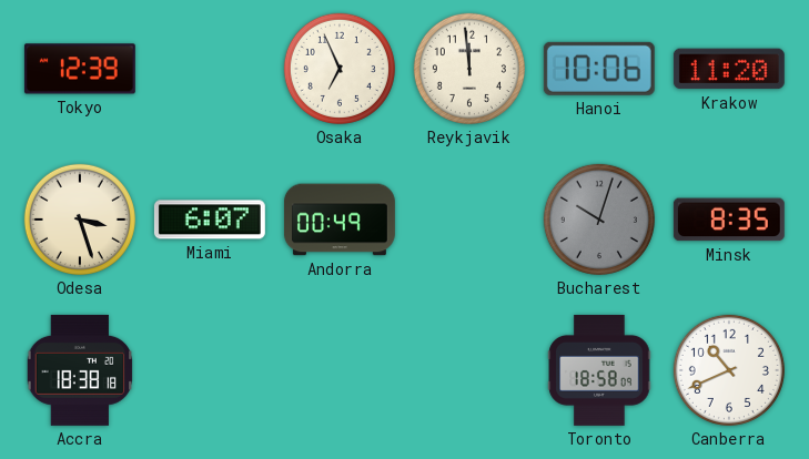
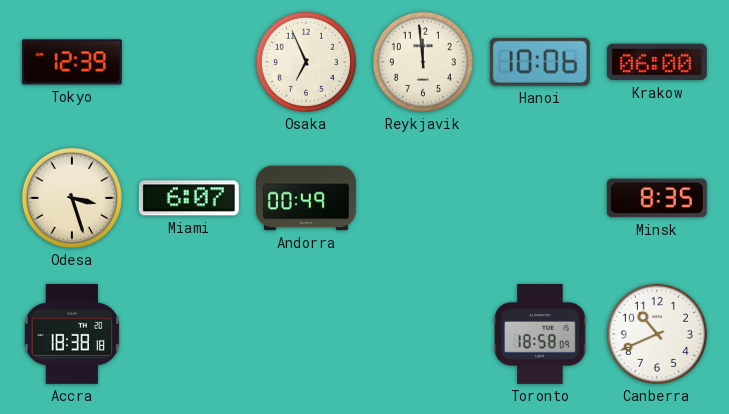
Krakow: 11:20 -> 06:00 (657, 62)
Bucharest: 10:03 -> none (599, 220)
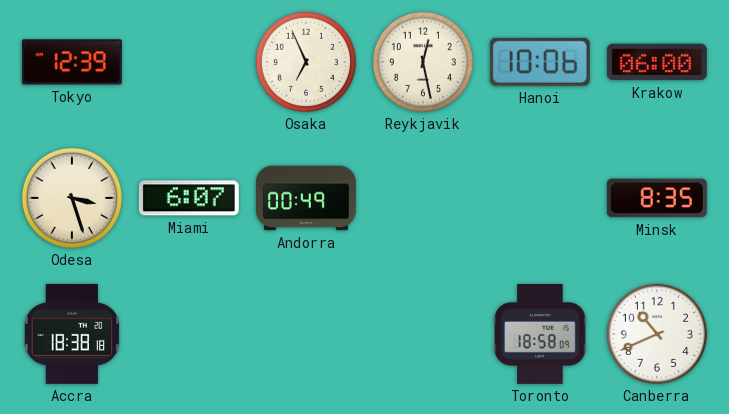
Reykjavik: 11:59 -> 12:28 (423, 62)
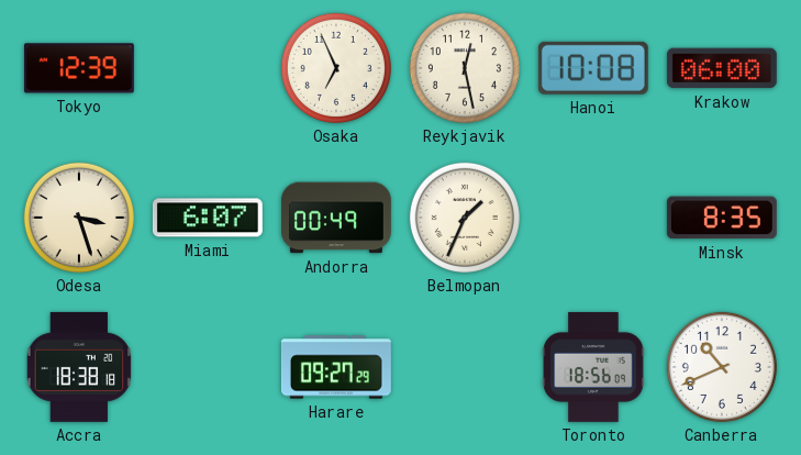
Hanoi: 10:06 -> 10:08 (593, 68)
Belmopan: none -> 1:34 (465, 218)
Harare: none -> 09:27 (336, 367)
Toronto: 18:58 -> 18:56 (593, 367)
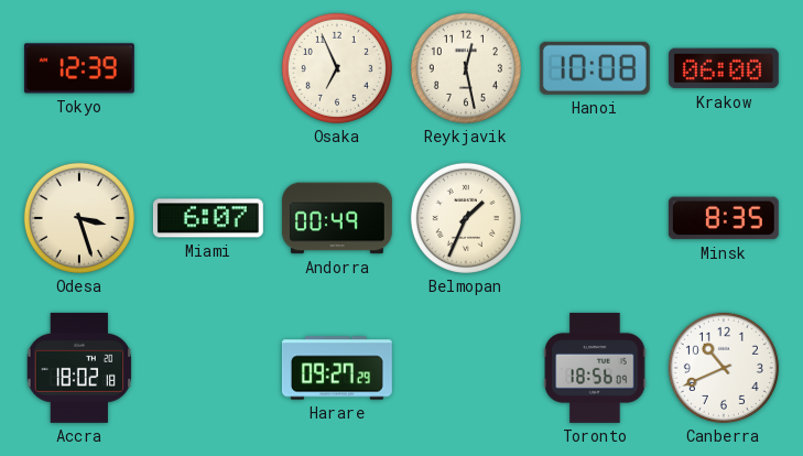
Accra: 18:38 -> 18:02 (78, 368)
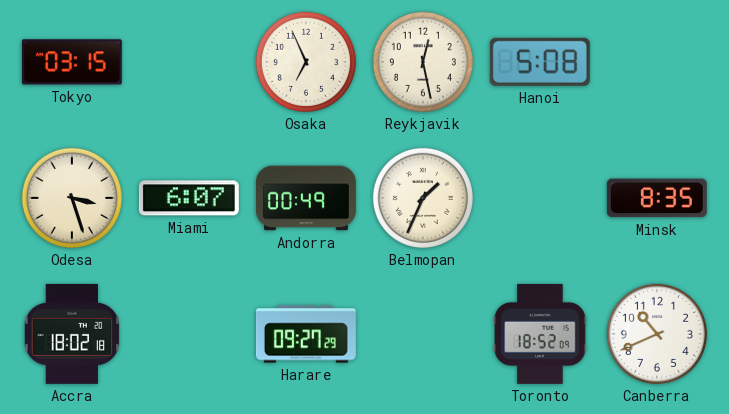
Tokyo: 12:39 -> 03:15 (72, 62)
Hanoi: 10:08 -> 5:08 (540, 62)
Krakow: 06:00 -> none (724, 68)
Toronto: 18:56 -> 18:52 (540, 334)
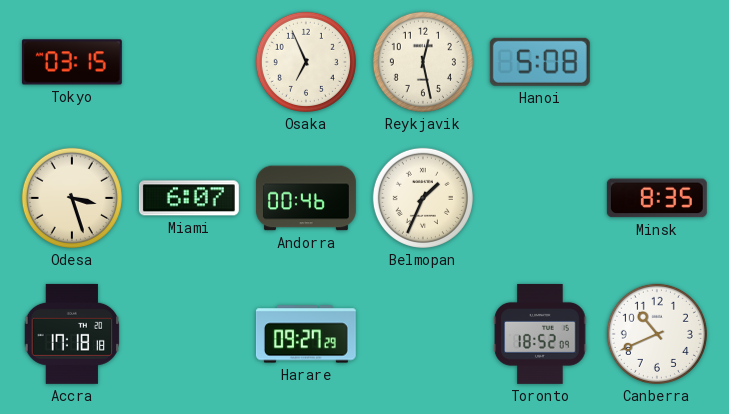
Andorra: 00:49 -> 00:46 (306, 198)
Accra: 18:02 -> 17:18 (71, 334)
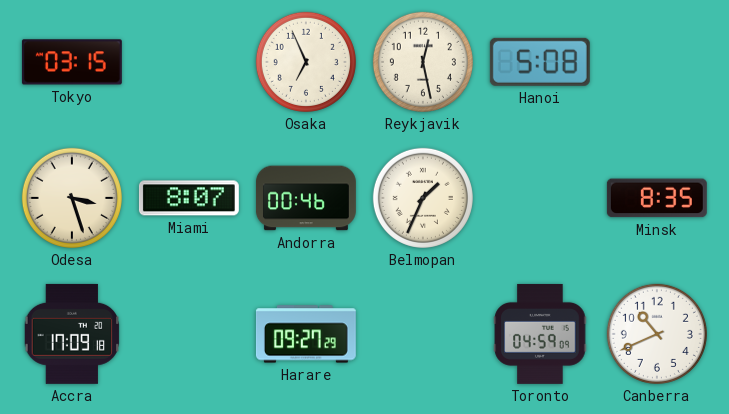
Miami: 6:07 -> 8:07 (189, 198)
Accra: 17:18 -> 17:09 (71, 334)
Toronto: 18:52 -> 04:59 (540, 334)
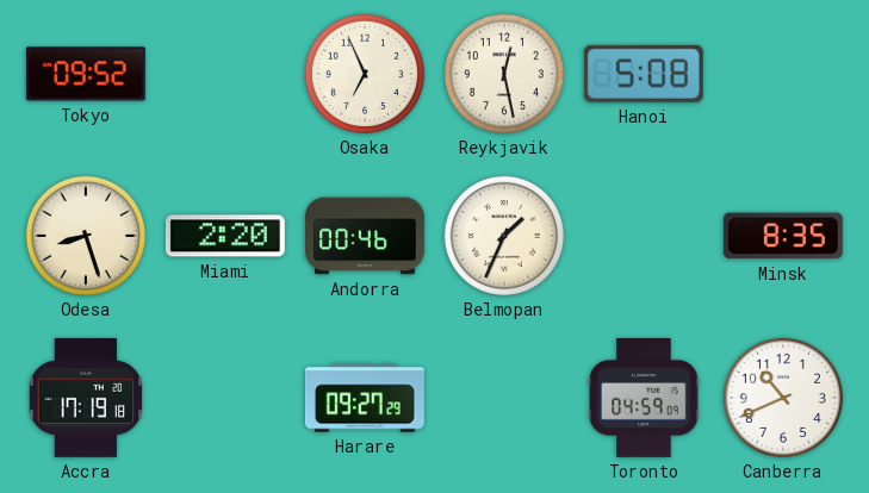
Tokyo: 03:15 -> 09:52 (86, 74)
Odesa: 3:27 -> 8:27 (86, 236)
Miami: 8:07 -> 2:20 (225, 236)
Accra: 17:09 -> 17:19 (85, 398)
